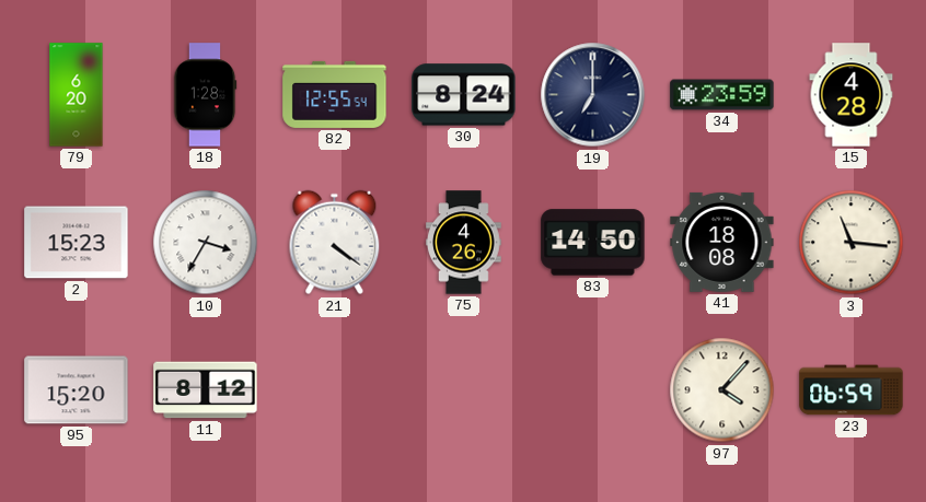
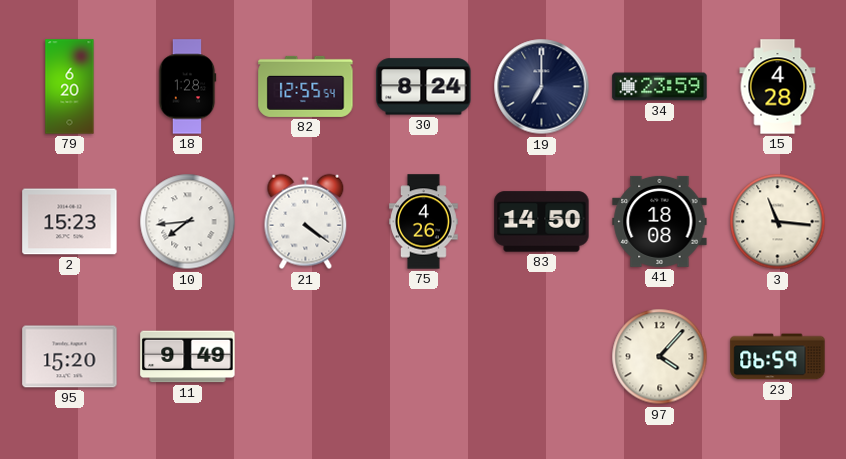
10: 3:35 -> 7:44 (188, 222)
11: 8:12 -> 9:49 (188, 357)
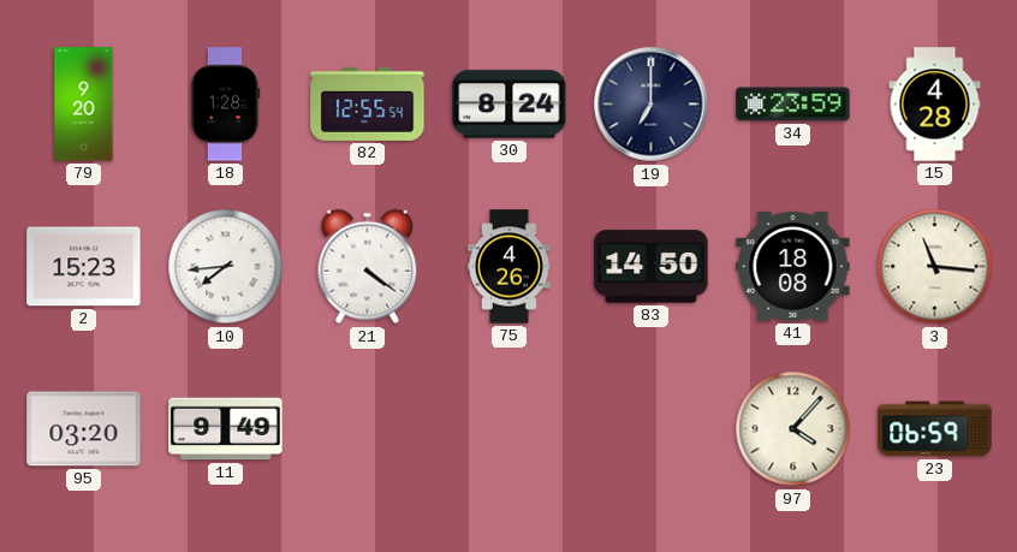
79: 6:20 -> 9:20 (84, 105)
95: 15:20 -> 03:20 (84, 429)
